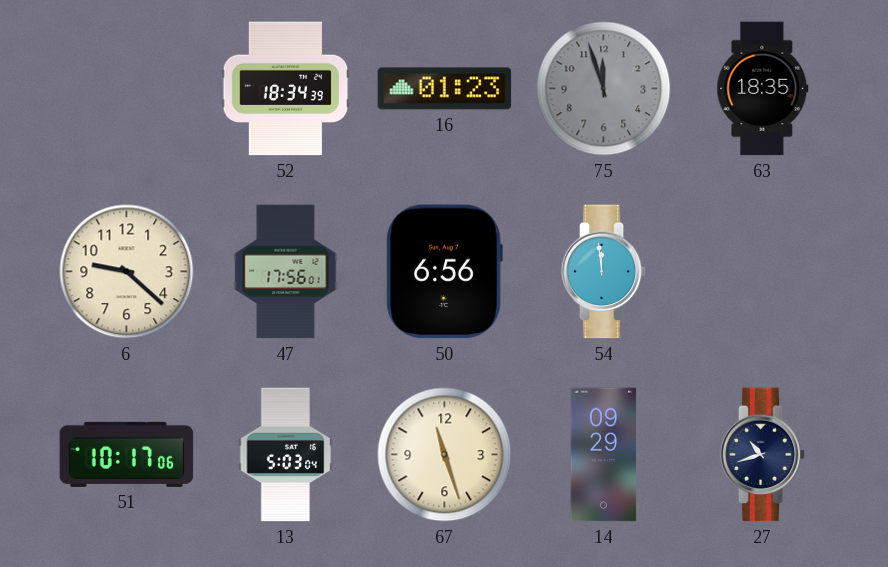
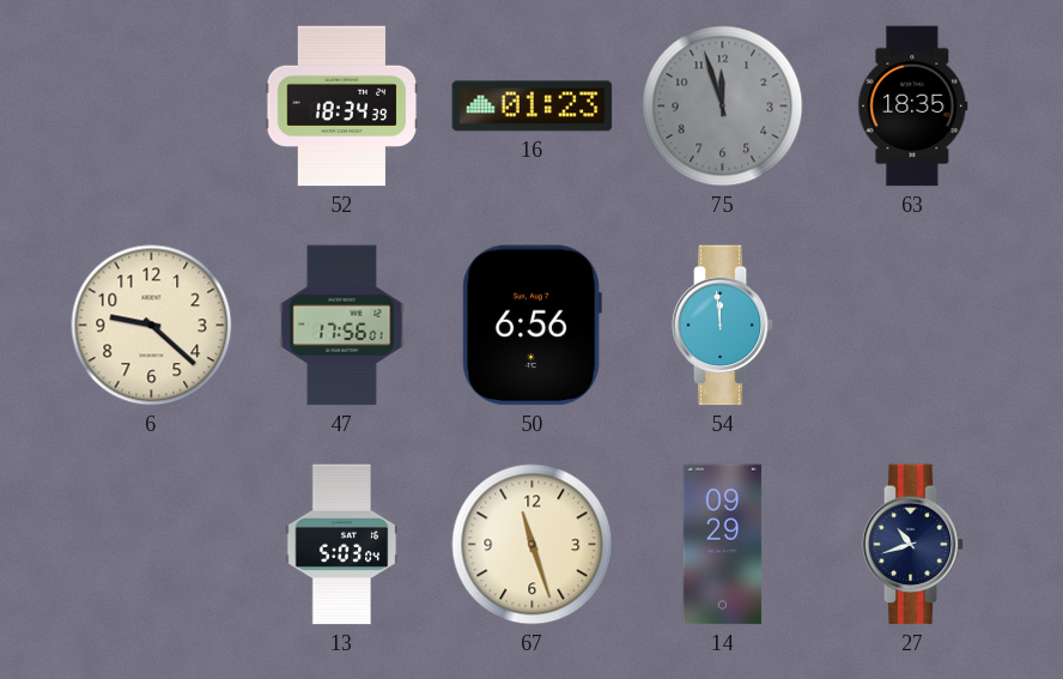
51: 10:17 -> none (127, 454)
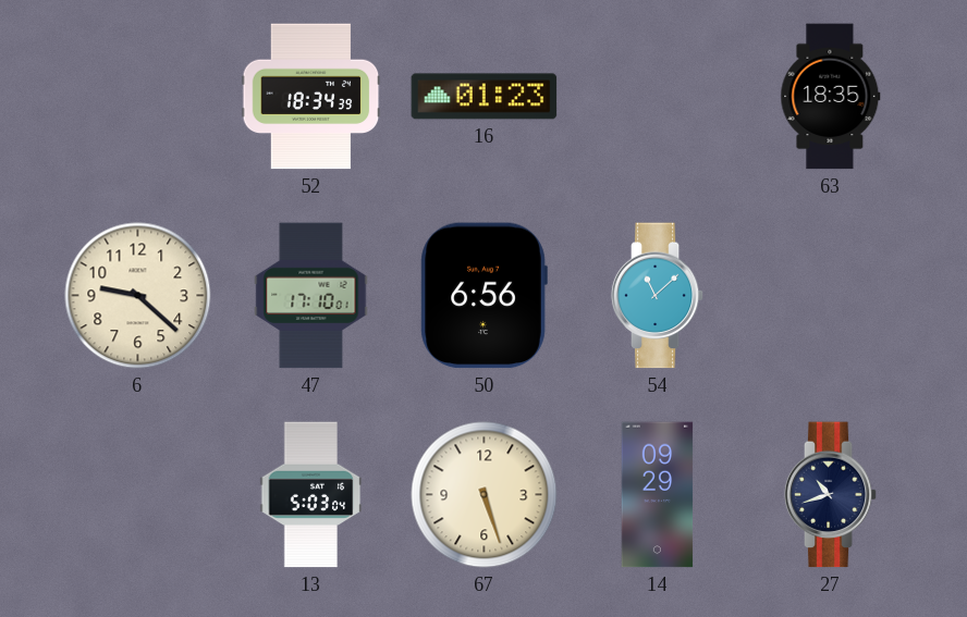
75: 11:57 -> none (723, 107)
47: 17:56 -> 17:10 (311, 296)
54: 11:59 -> 11:08 (658, 296)
67: 11:27 -> 5:27 (485, 495)
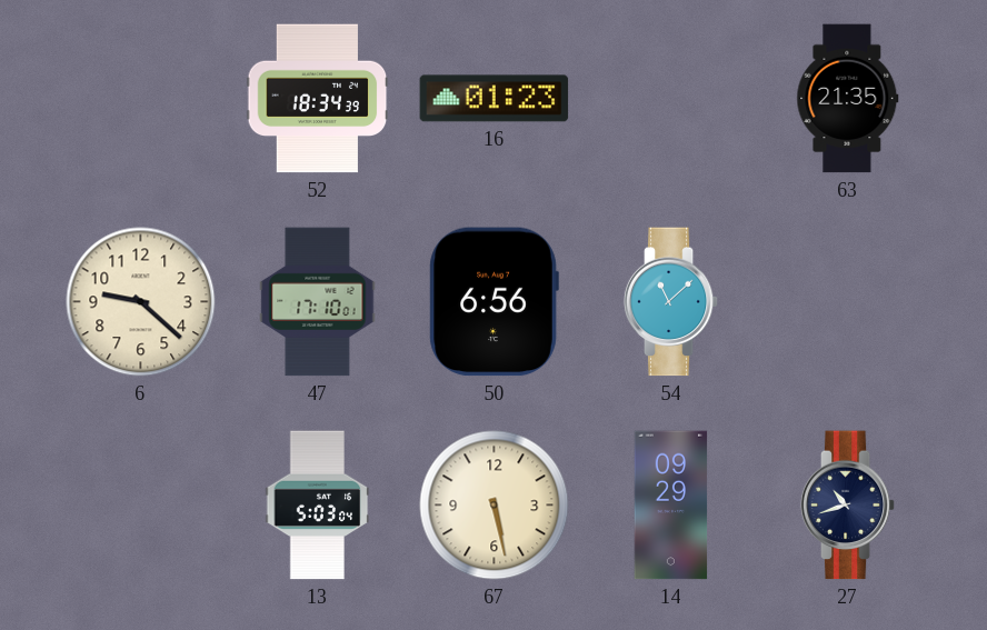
63: 18:35 -> 21:35 (848, 99)
67: 5:27 -> 5:28 (495, 506)
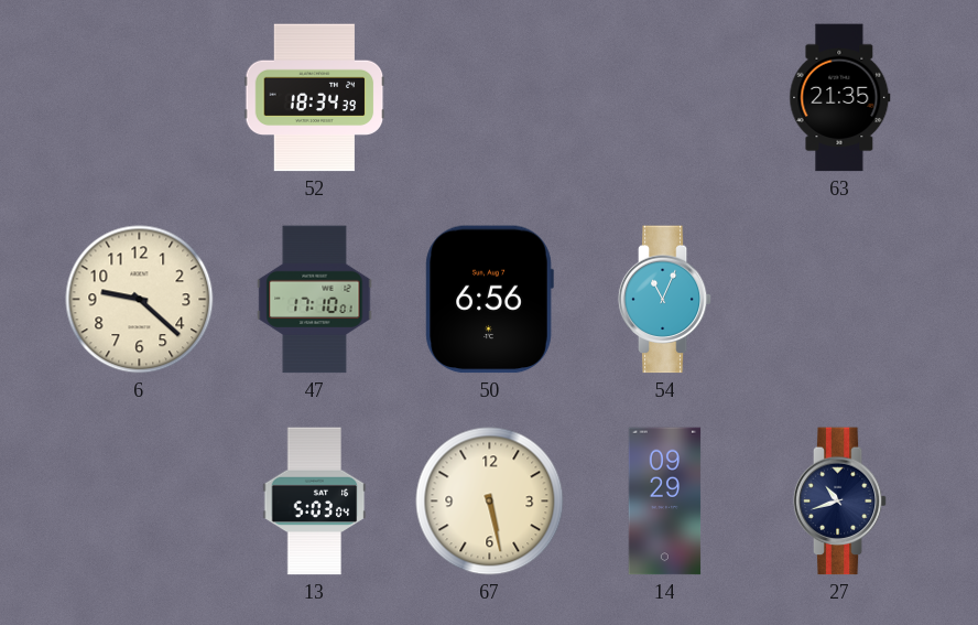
16: 01:23 -> none (495, 99)
54: 11:08 -> 11:04 (665, 300)
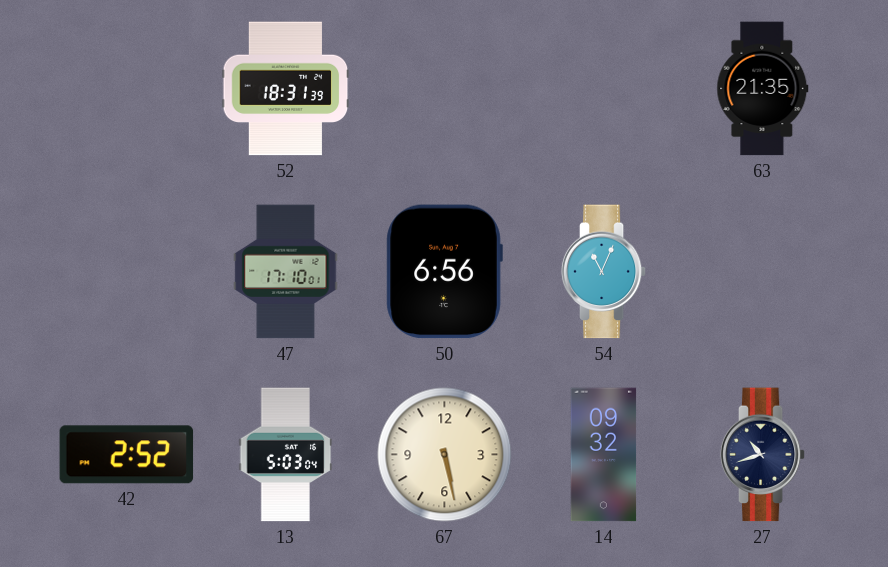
52: 18:34 -> 18:31 (286, 89)
6: 9:22 -> none (140, 300)
42: none -> 2:52 (127, 455)
14: 09:29 -> 09:32 (604, 455)
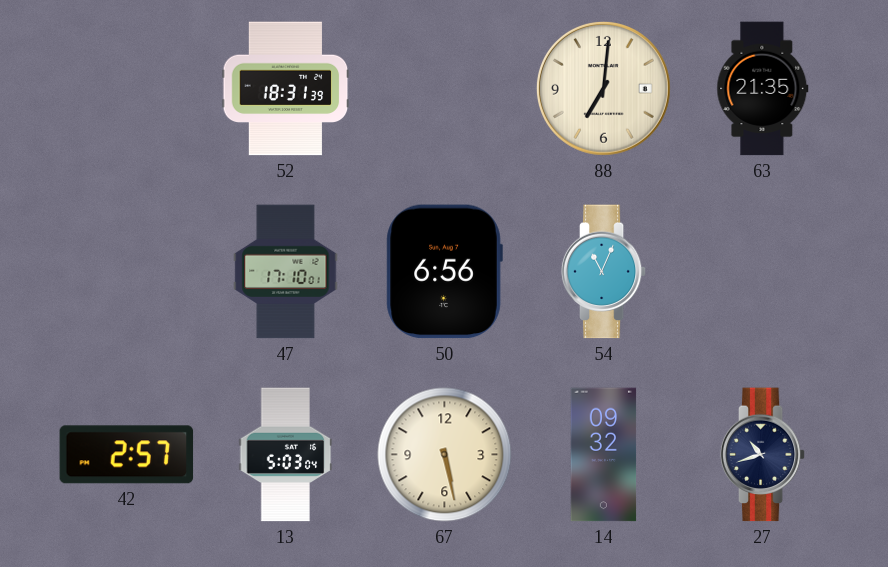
88: none -> 7:01 (603, 88)
42: 2:52 -> 2:57 (127, 455)
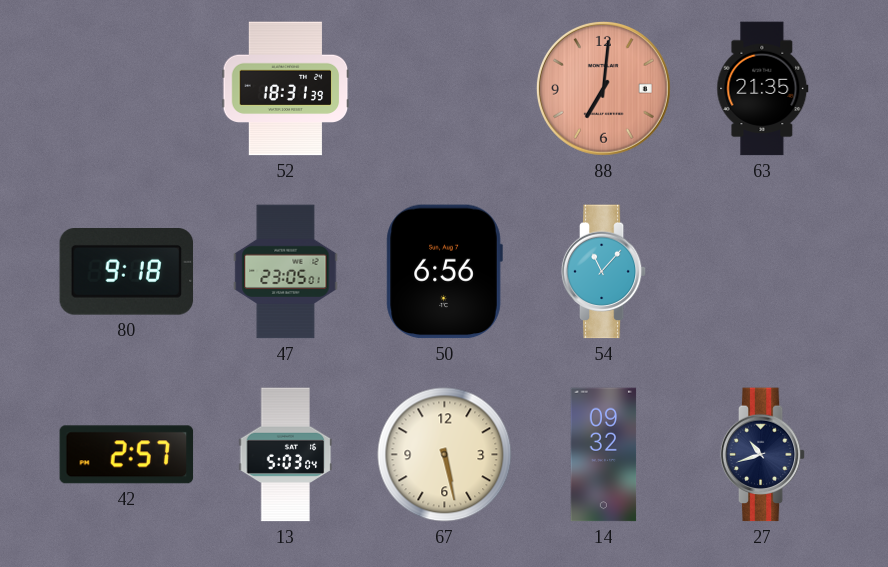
88 dial: cream -> salmon (603, 88)
80: none -> 9:18 (127, 272)
47: 17:10 -> 23:05 (286, 272)
54: 11:04 -> 11:07 (604, 272)
